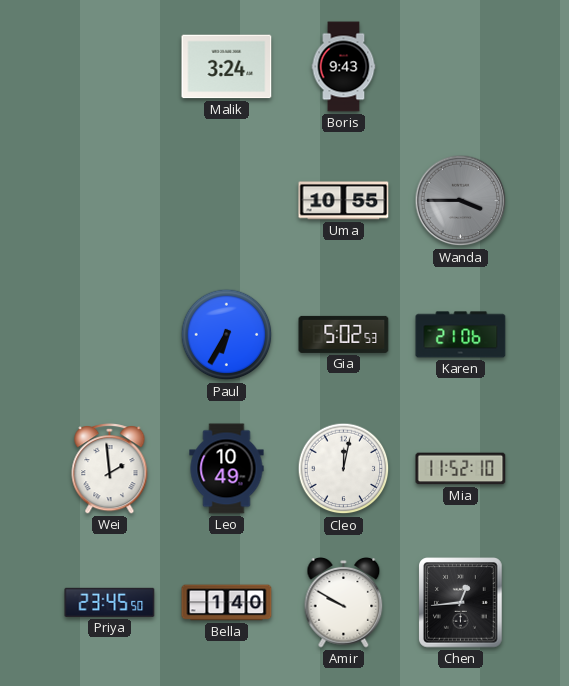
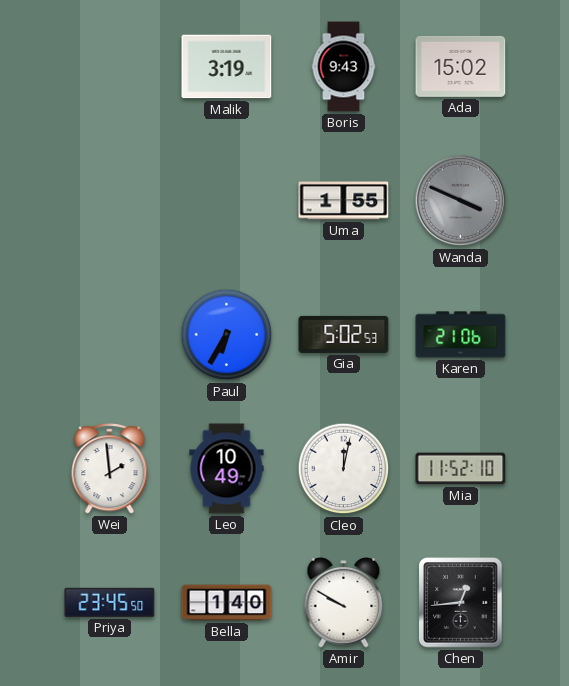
Malik: 3:24 -> 3:19 (227, 67)
Ada: none -> 15:02 (461, 66)
Uma: 10:55 -> 1:55 (344, 201)
Wanda: 3:45 -> 3:49 (461, 201)
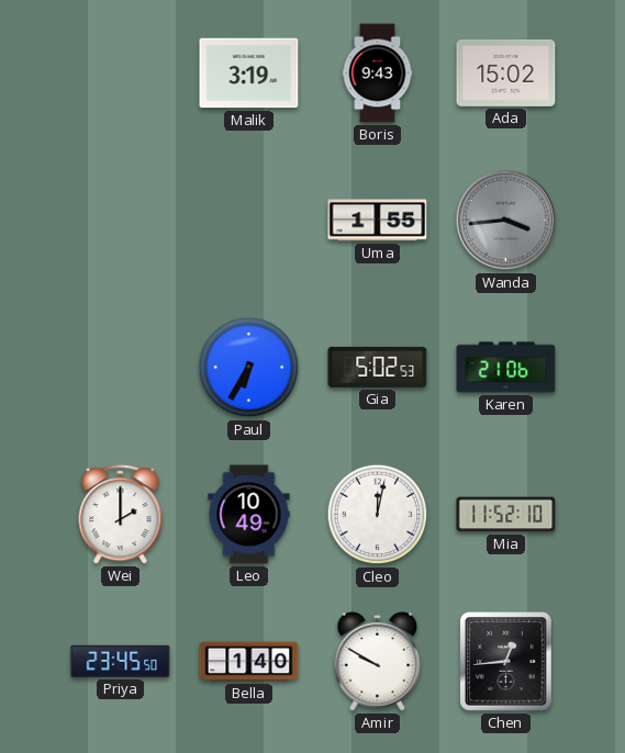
Wanda: 3:49 -> 3:44 (506, 221)
Wei: 1:59 -> 2:00 (121, 515)
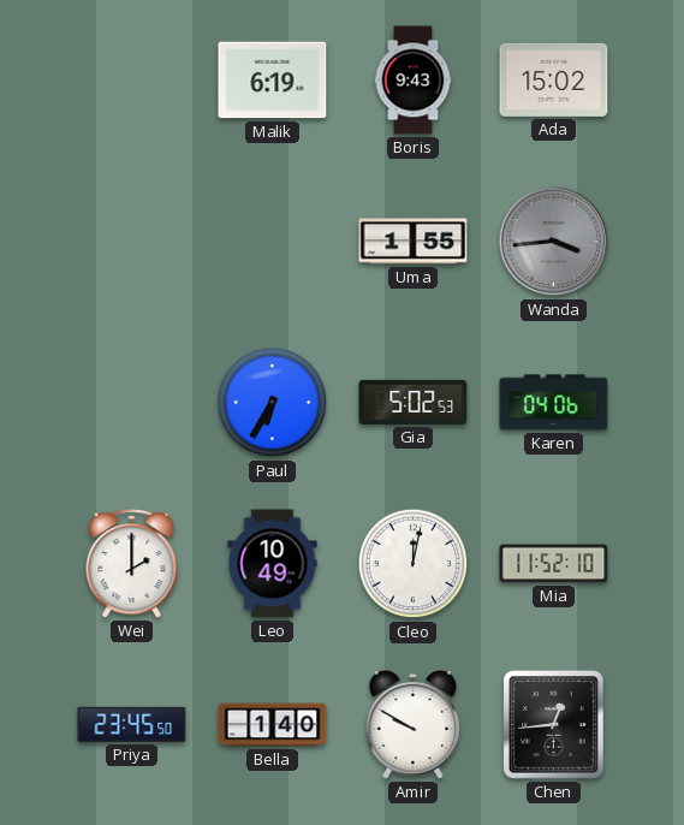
Malik: 3:19 -> 6:19 (273, 81)
Karen: 21:06 -> 04:06 (554, 403)
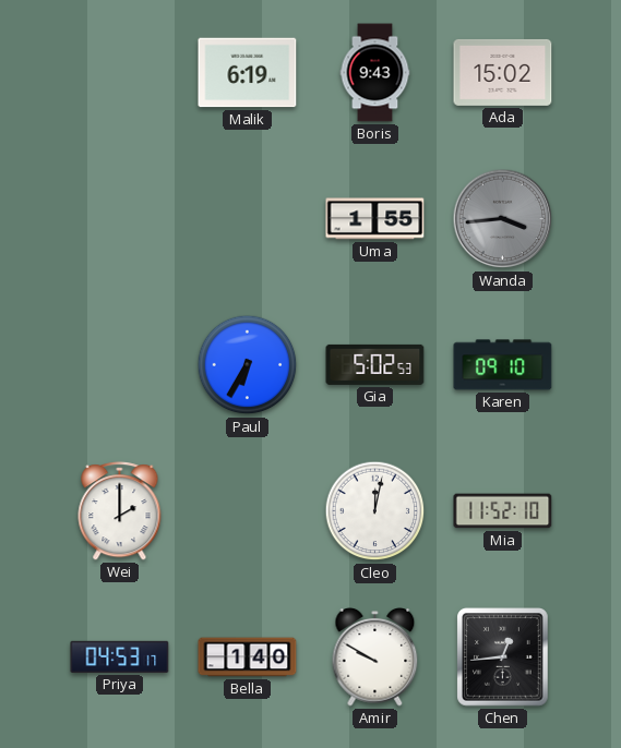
Karen: 04:06 -> 09:10 (503, 365)
Leo: 10:49 -> none (273, 564)
Priya: 23:45 -> 04:53 (120, 656)
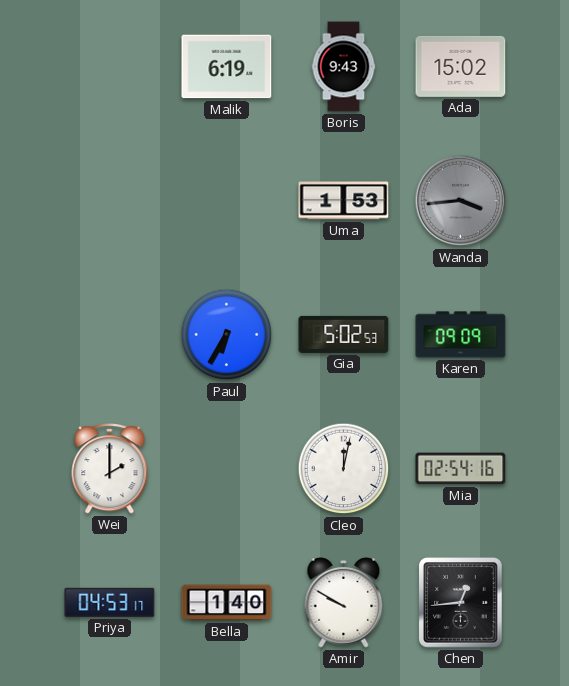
Uma: 1:55 -> 1:53 (344, 201)
Karen: 09:10 -> 09:09 (461, 335)
Mia: 11:52 -> 02:54 (461, 469)
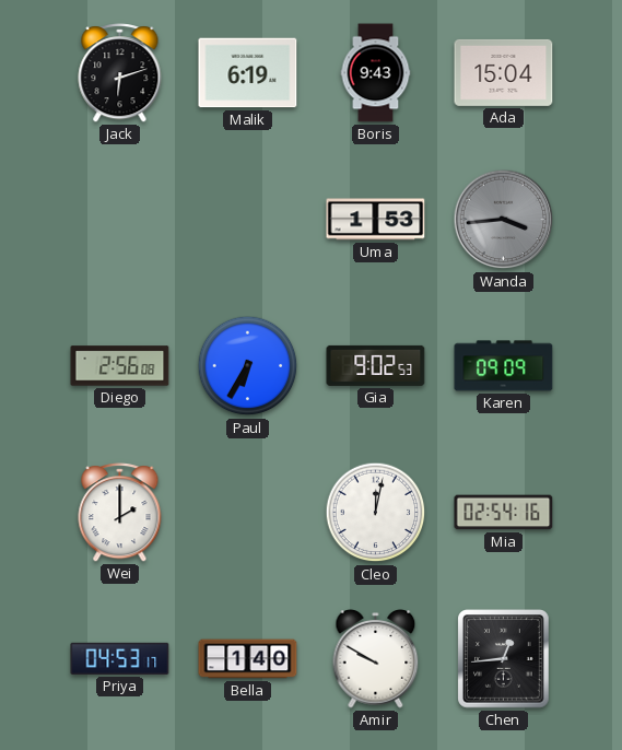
Jack: none -> 6:12 (120, 73)
Ada: 15:02 -> 15:04 (504, 72)
Diego: none -> 2:56 (120, 366)
Gia: 5:02 -> 9:02 (376, 365)
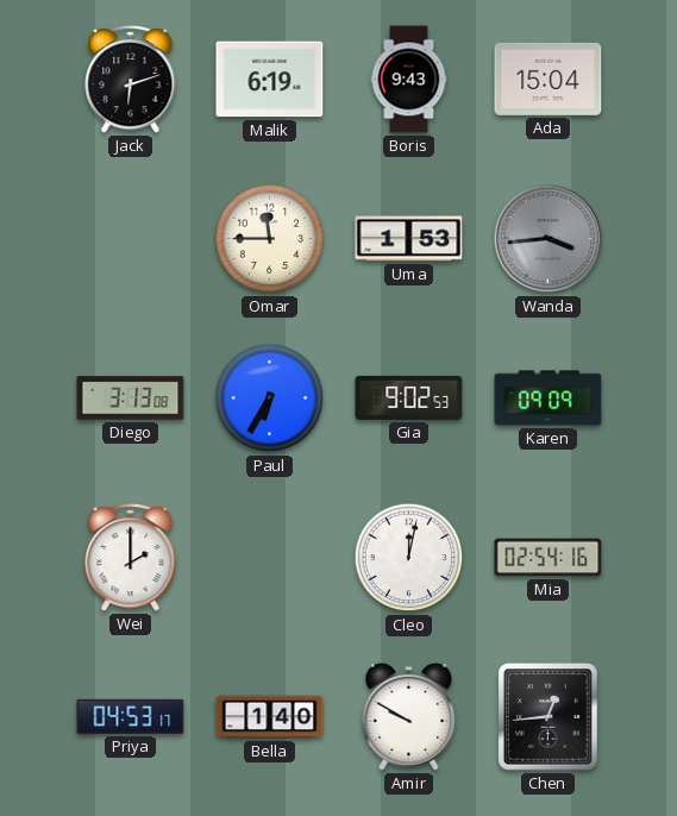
Omar: none -> 11:45 (270, 239)
Diego: 2:56 -> 3:13 (131, 398)
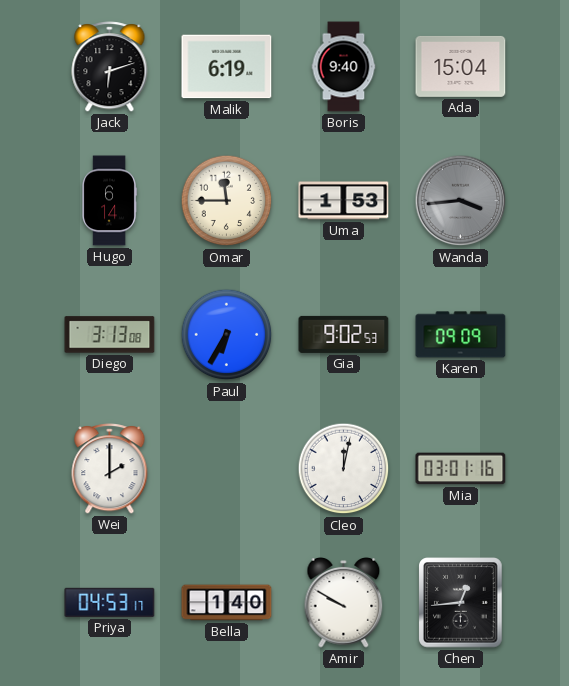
Boris: 9:43 -> 9:40 (344, 67)
Hugo: none -> 6:14 (109, 201)
Mia: 02:54 -> 03:01 (461, 469)
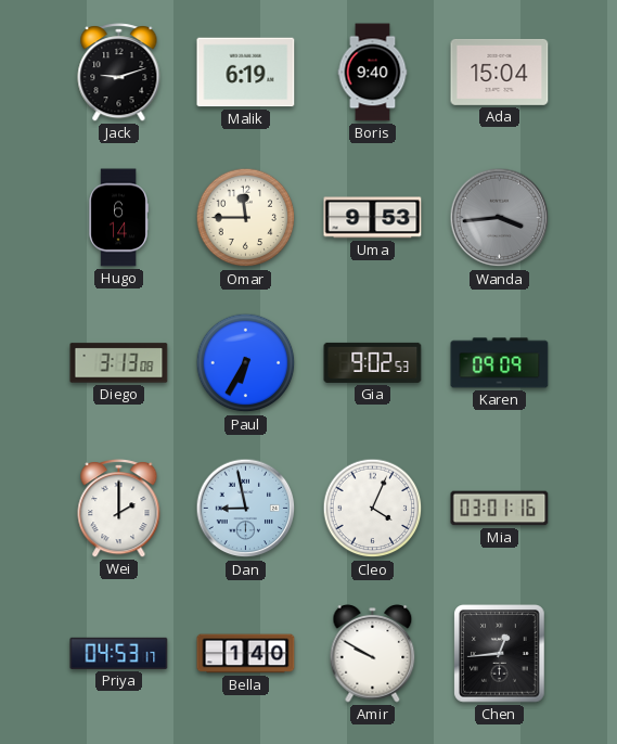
Jack: 6:12 -> 9:12 (119, 73)
Uma: 1:53 -> 9:53 (373, 218)
Dan: none -> 8:58 (246, 509)
Cleo: 12:02 -> 4:04 (373, 509)
